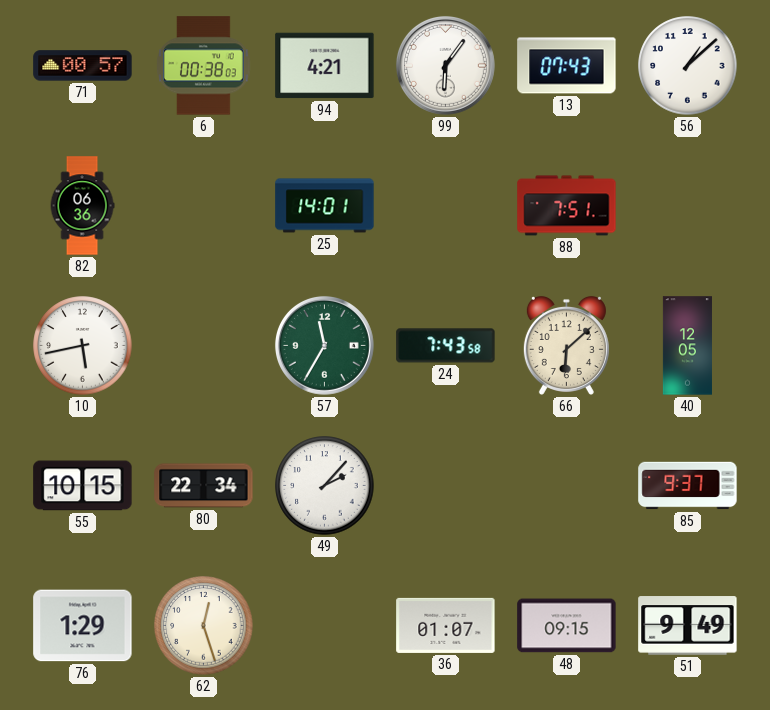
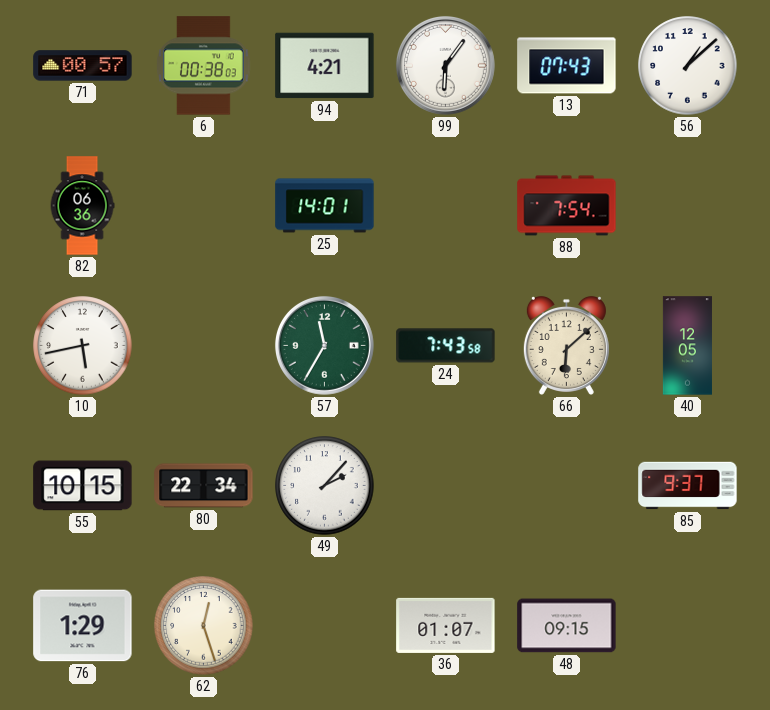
88: 7:51 -> 7:54 (567, 206)
51: 9:49 -> none (688, 626)
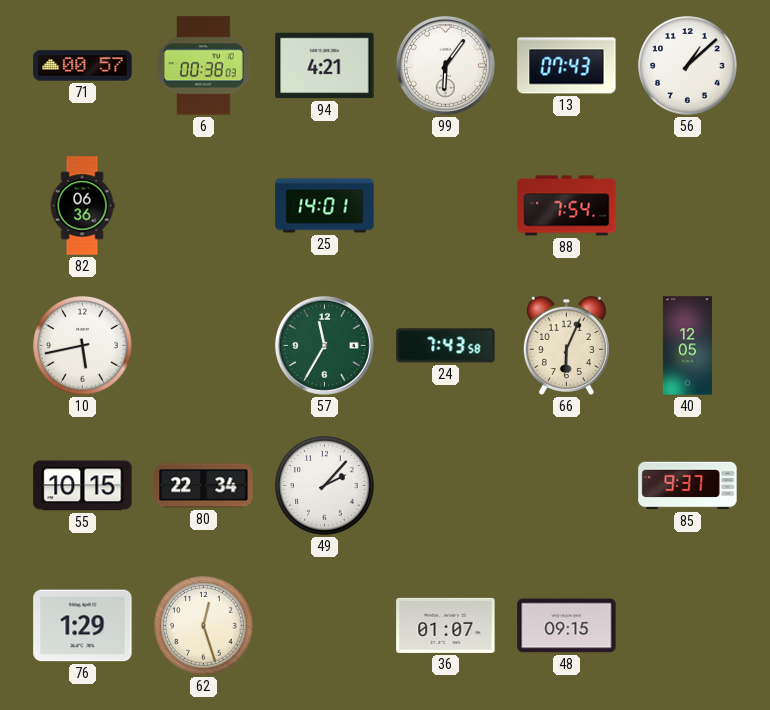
66: 6:08 -> 6:04 (566, 345)
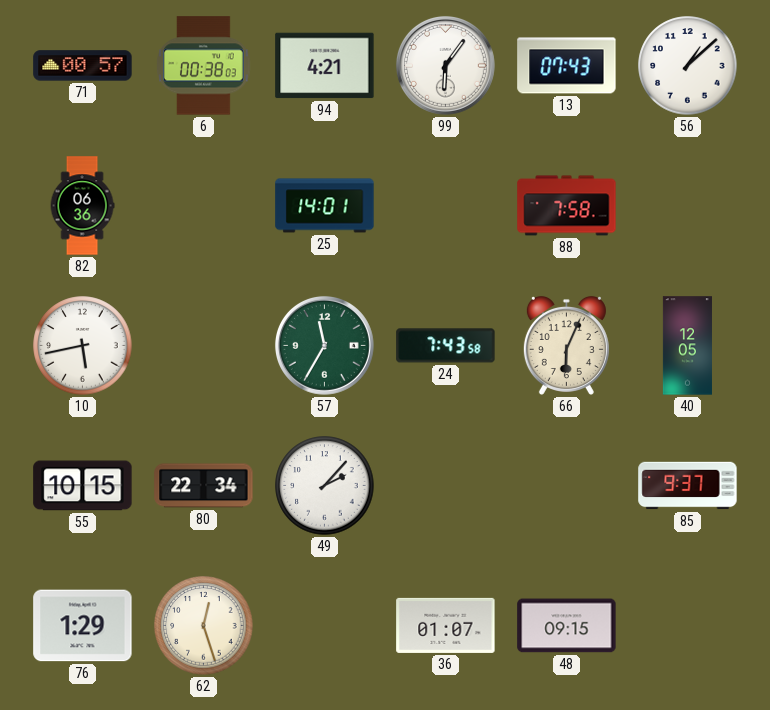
88: 7:54 -> 7:58 (567, 206)
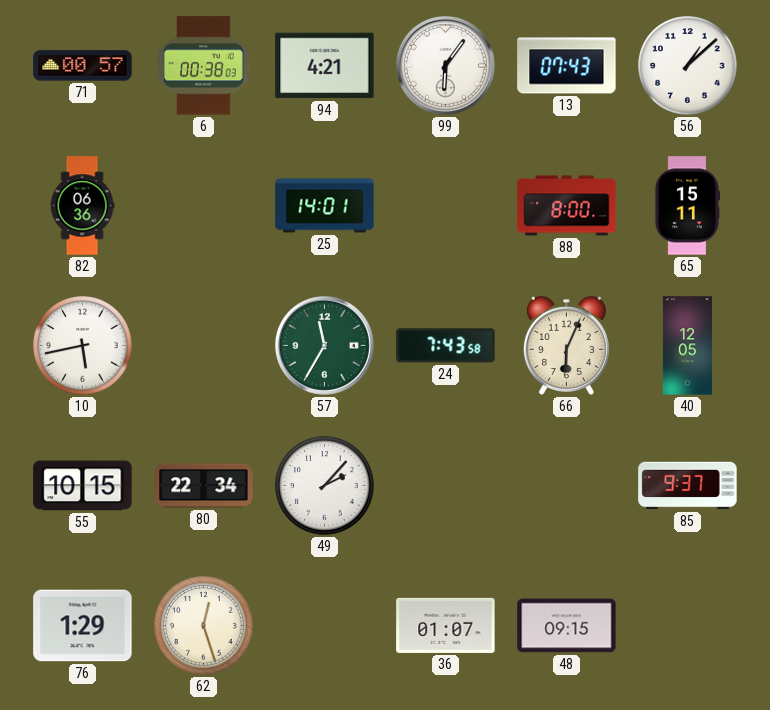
88: 7:58 -> 8:00 (567, 206)
65: none -> 15:11 (686, 206)
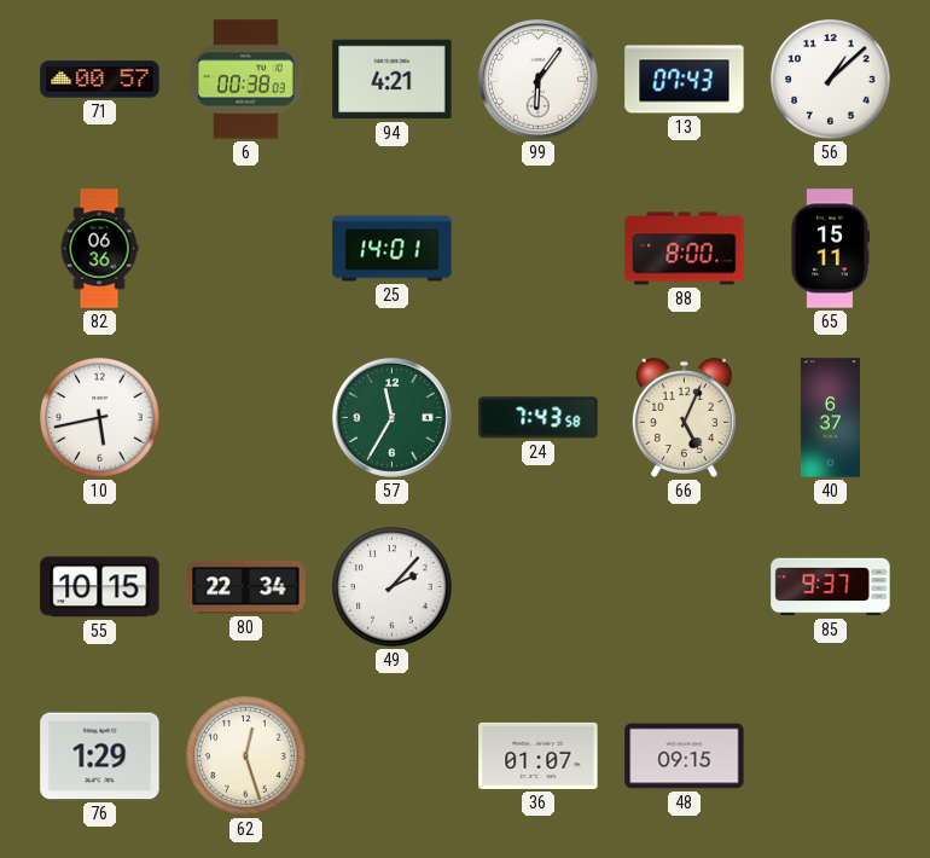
66: 6:04 -> 5:04 (684, 417)
40: 12:05 -> 6:37 (830, 418)
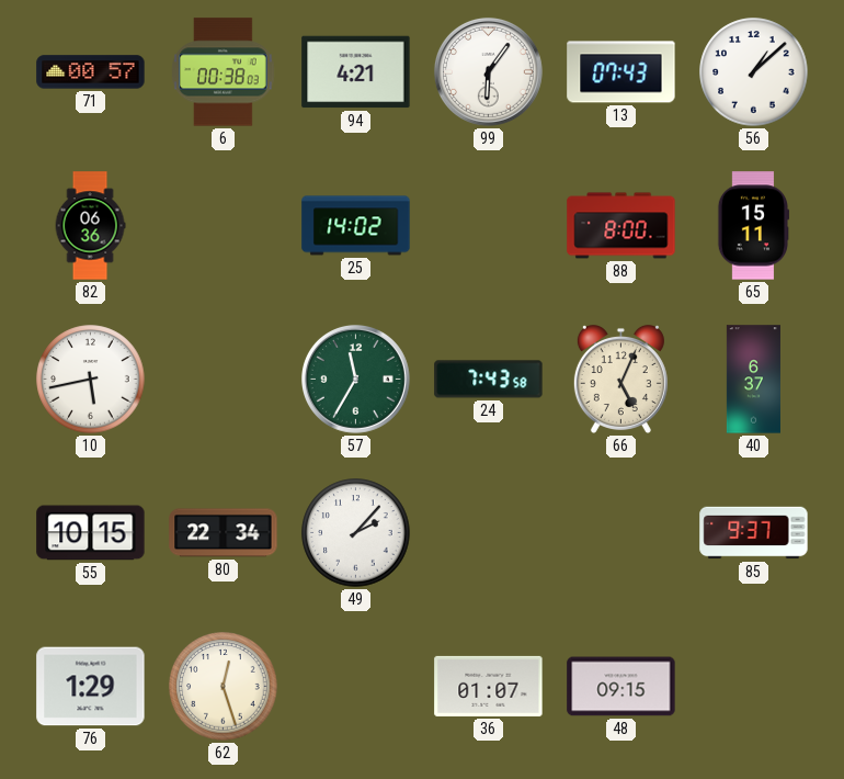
25: 14:01 -> 14:02 (356, 226)
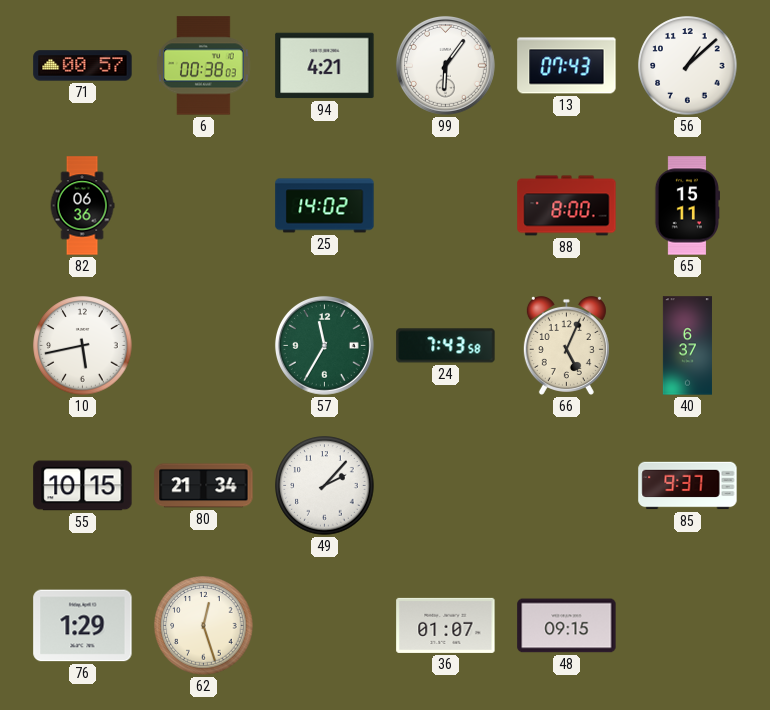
80: 22:34 -> 21:34 (204, 486)
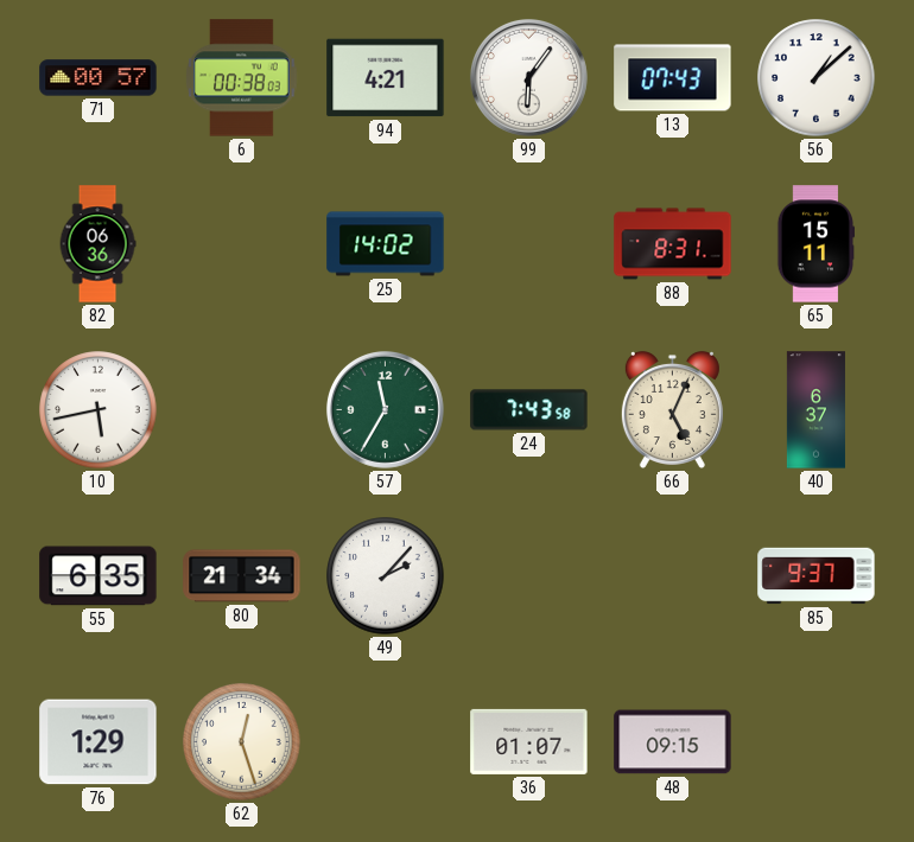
88: 8:00 -> 8:31 (673, 244)
55: 10:15 -> 6:35 (99, 576)
